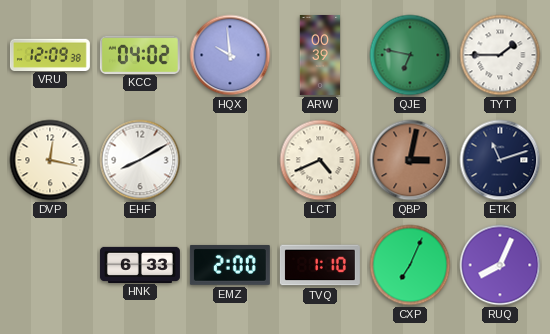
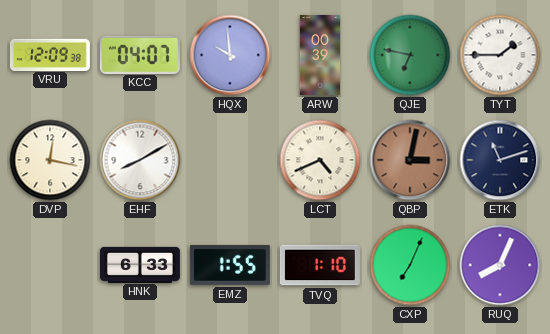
KCC: 04:02 -> 04:07 (140, 54)
EMZ: 2:00 -> 1:55 (230, 265)
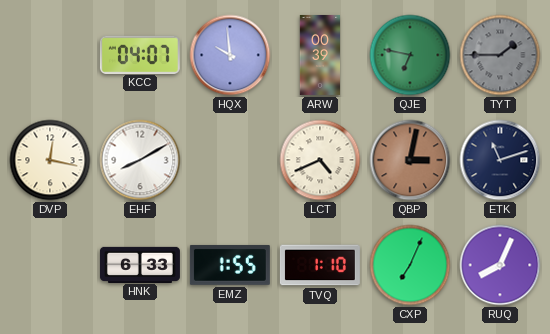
VRU: 12:09 -> none (50, 54)
TYT dial: white -> grey (500, 55)
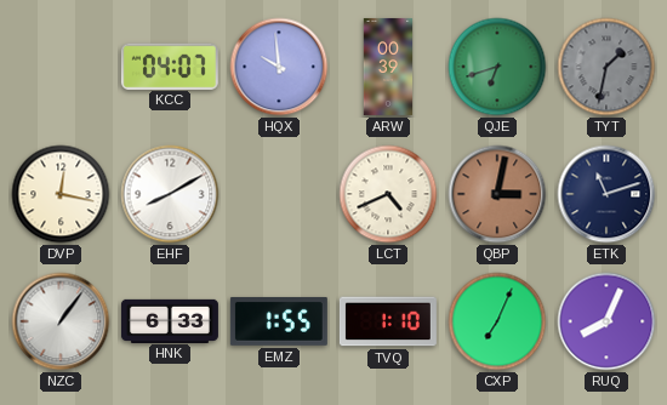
QJE: 6:47 -> 6:42 (497, 67)
TYT: 1:45 -> 1:32 (606, 67)
NZC: none -> 1:06 (61, 321)
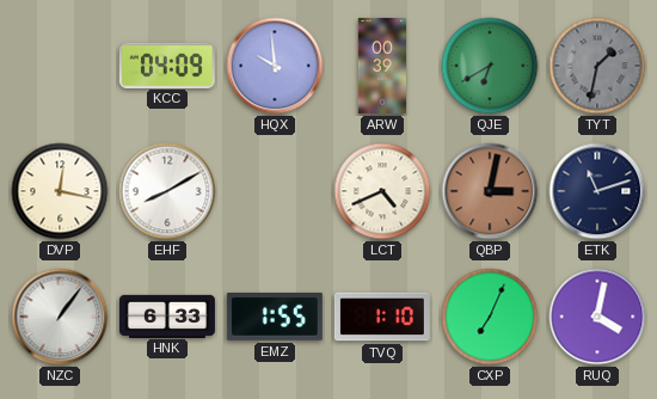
KCC: 04:07 -> 04:09 (167, 65)
QJE: 6:42 -> 6:40 (490, 66)
RUQ: 8:04 -> 4:02 (597, 317)
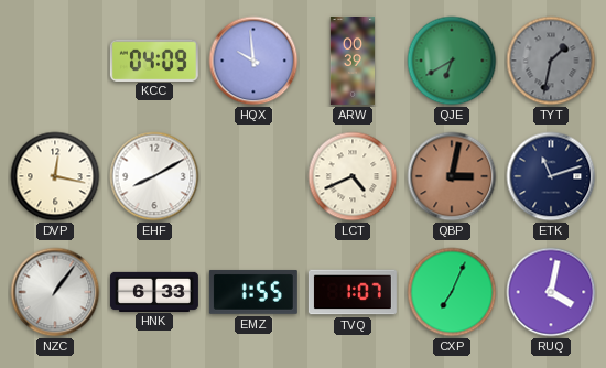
TVQ: 1:10 -> 1:07 (353, 292)
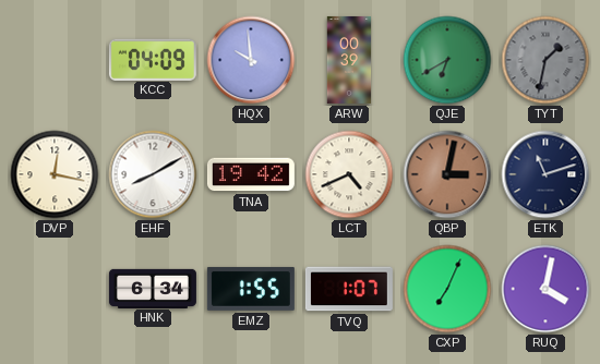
TNA: none -> 19:42 (251, 174)
NZC: 1:06 -> none (55, 292)
HNK: 6:33 -> 6:34 (153, 288)
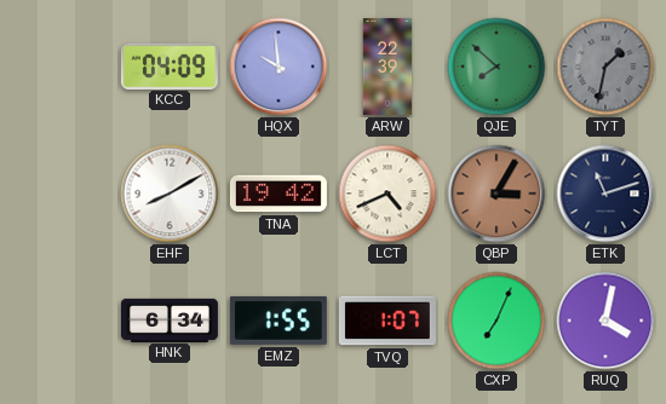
ARW: 00:39 -> 22:39 (387, 67)
QJE: 6:40 -> 7:52 (496, 67)
DVP: 12:17 -> none (55, 174)
QBP: 3:02 -> 3:05 (496, 194)
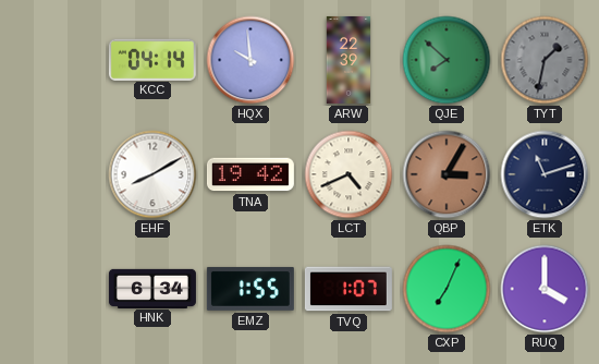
KCC: 04:09 -> 04:14 (152, 59)
RUQ: 4:02 -> 4:00 (545, 289)
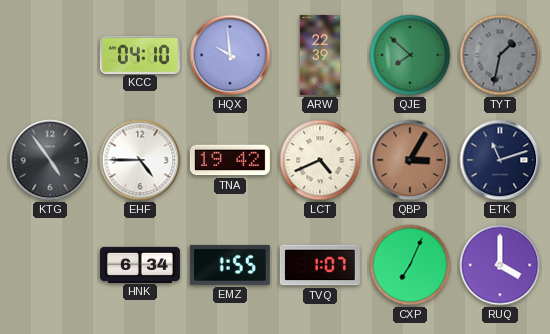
KCC: 04:14 -> 04:10 (140, 54)
KTG: none -> 4:54 (50, 160)
EHF: 8:10 -> 4:45 (140, 160)
